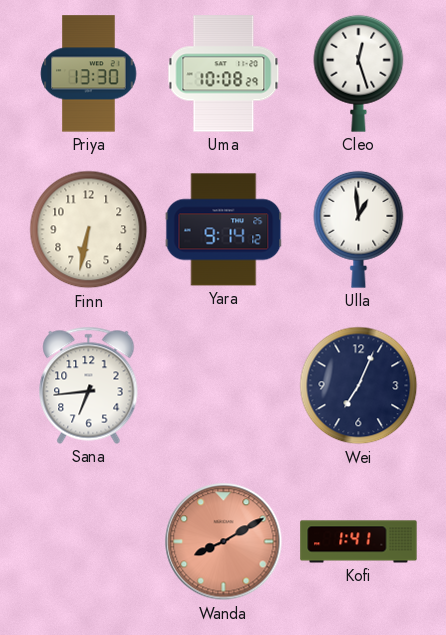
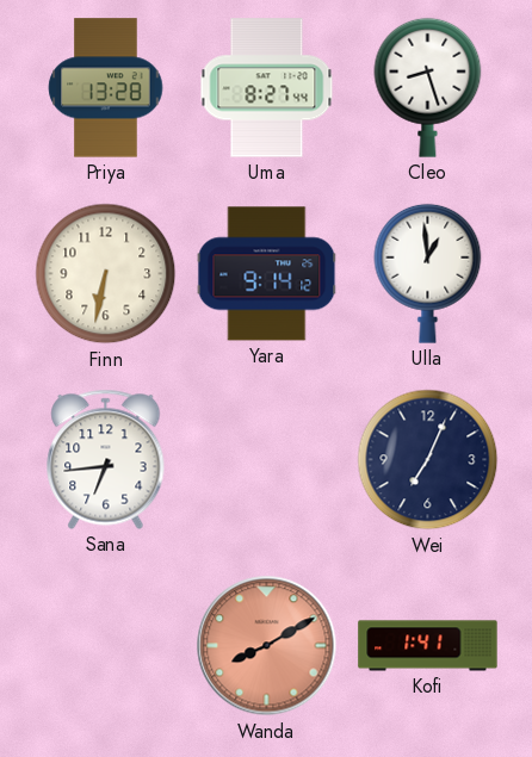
Priya: 13:30 -> 13:28 (106, 88)
Uma: 10:08 -> 8:27 (267, 88)
Cleo: 12:27 -> 8:27 (428, 87)
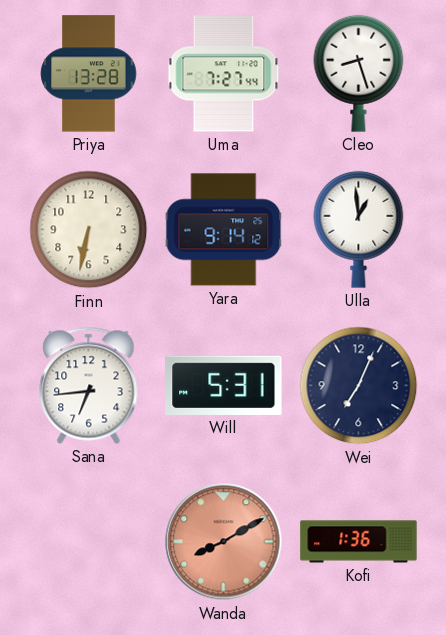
Uma: 8:27 -> 7:27 (224, 74)
Will: none -> 5:31 (224, 385)
Kofi: 1:41 -> 1:36 (359, 542)
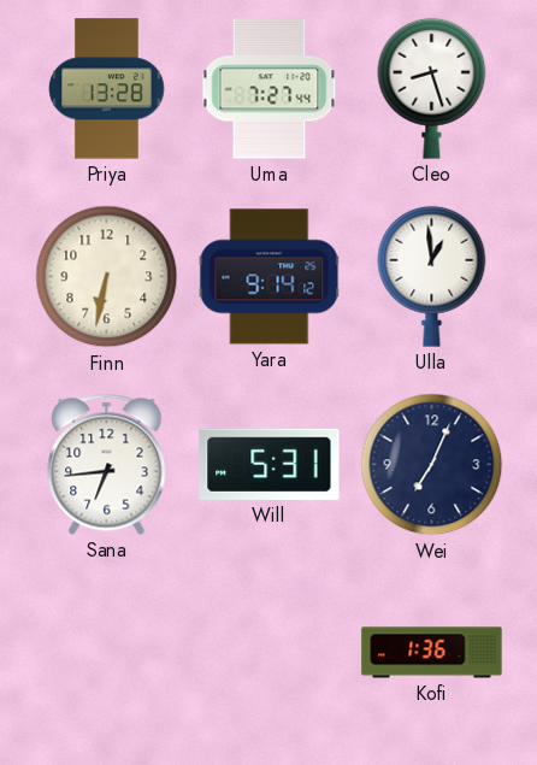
Wanda: 8:10 -> none (224, 542)
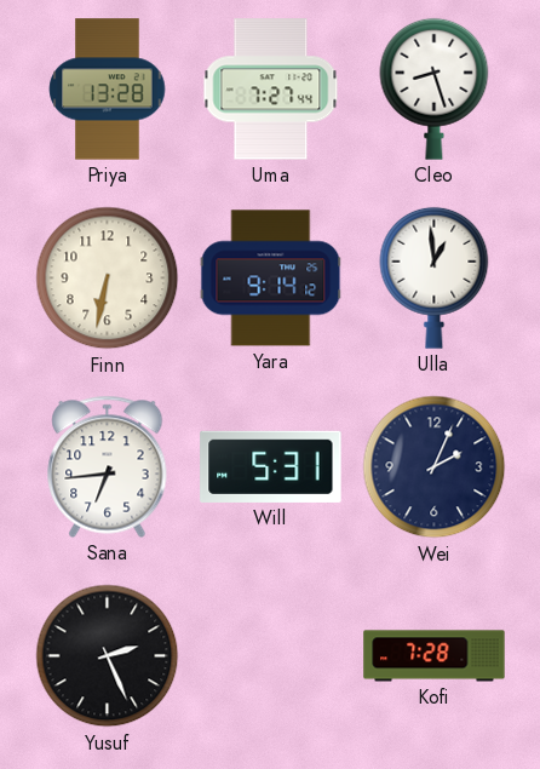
Wei: 7:04 -> 2:04 (435, 467)
Yusuf: none -> 2:26 (108, 656)
Kofi: 1:36 -> 7:28 (435, 656)
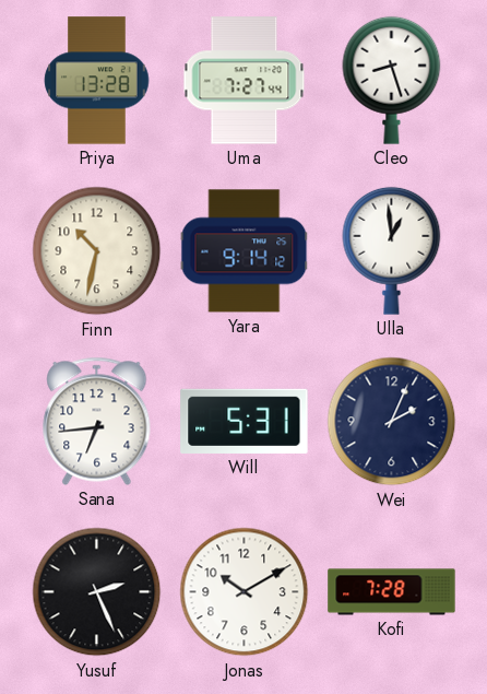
Finn: 6:32 -> 10:32 (97, 251)
Jonas: none -> 10:10 (245, 592)
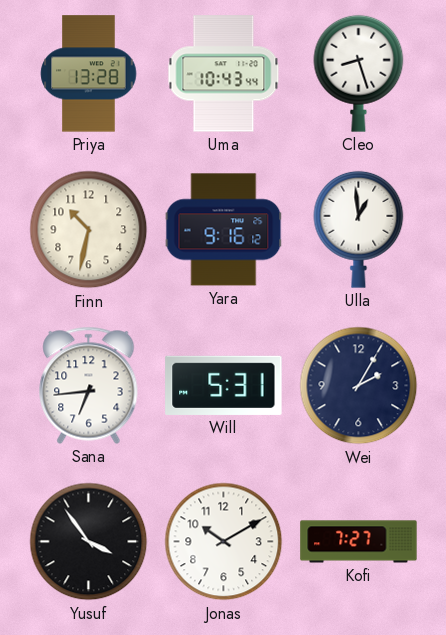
Uma: 7:27 -> 10:43 (224, 74)
Yara: 9:14 -> 9:16 (224, 230)
Wei: 2:04 -> 2:05 (359, 386)
Yusuf: 2:26 -> 3:54 (89, 542)
Kofi: 7:28 -> 7:27 (359, 542)
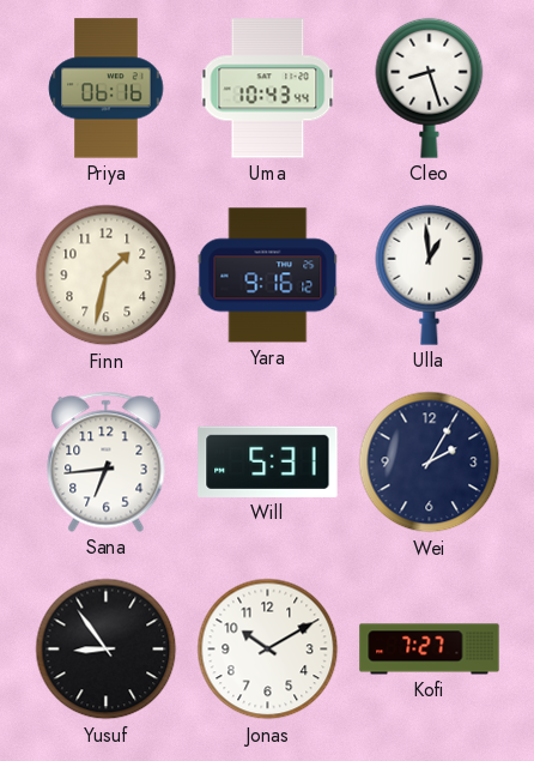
Priya: 13:28 -> 06:16 (107, 89)
Finn: 10:32 -> 1:32 (107, 276)
Yusuf: 3:54 -> 8:54 (107, 650)
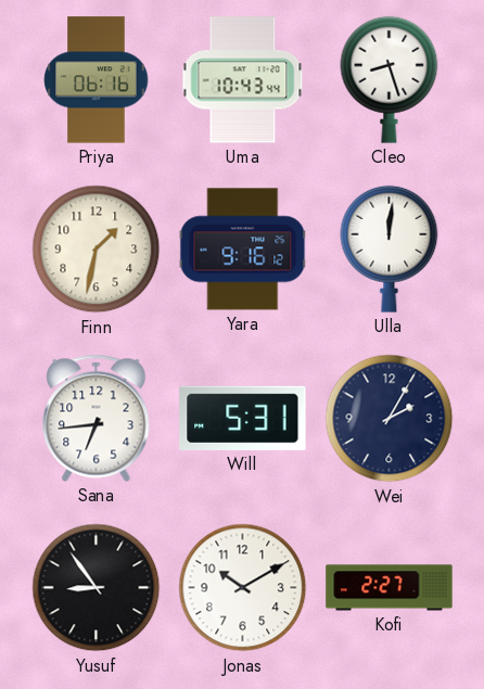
Ulla: 12:59 -> 12:01 (390, 248)
Kofi: 7:27 -> 2:27 (390, 588)
